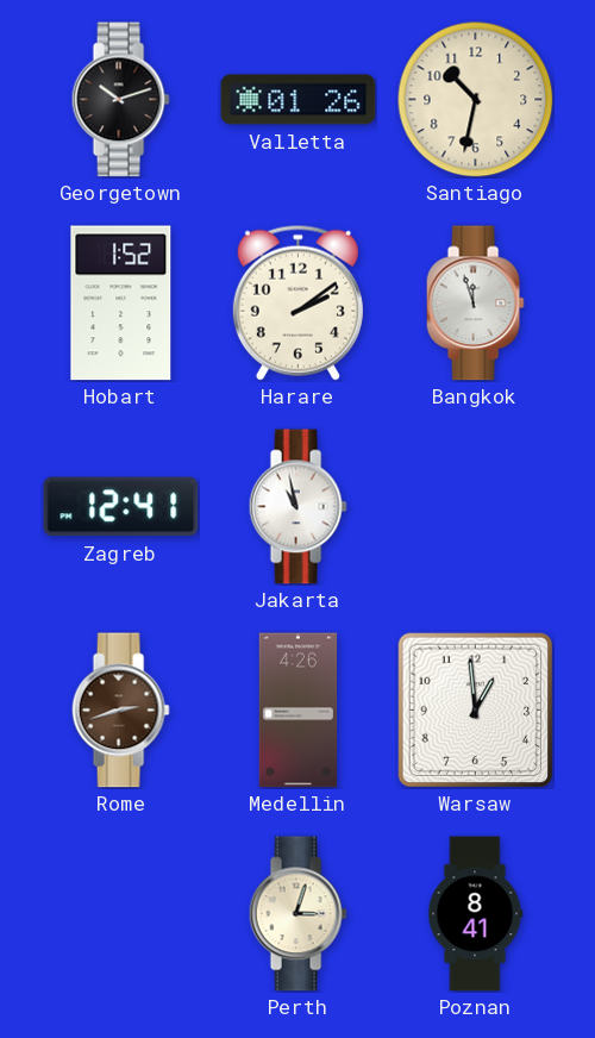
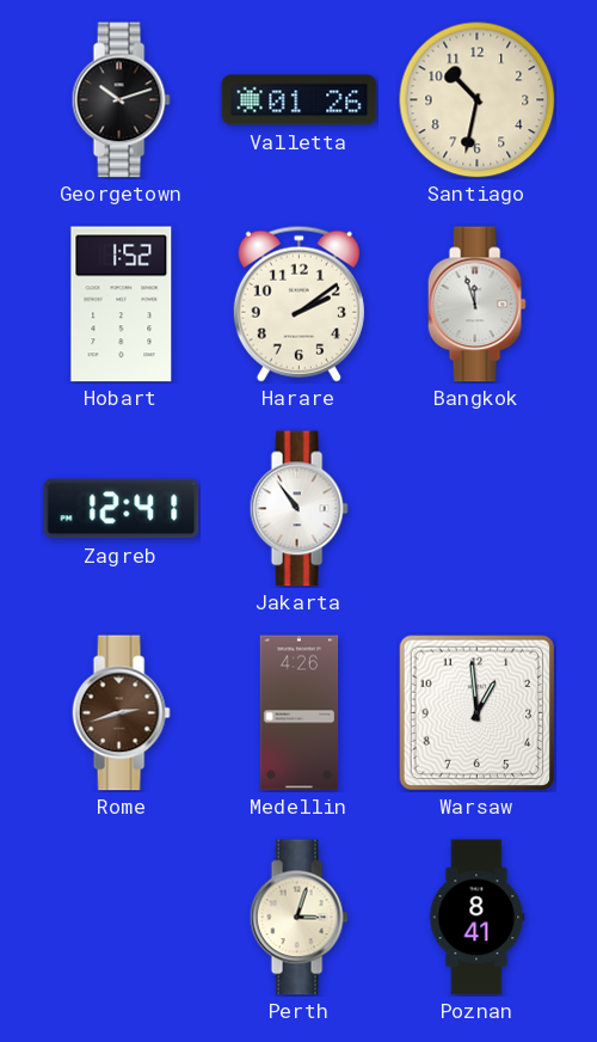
Jakarta: 10:58 -> 10:54 (298, 509)
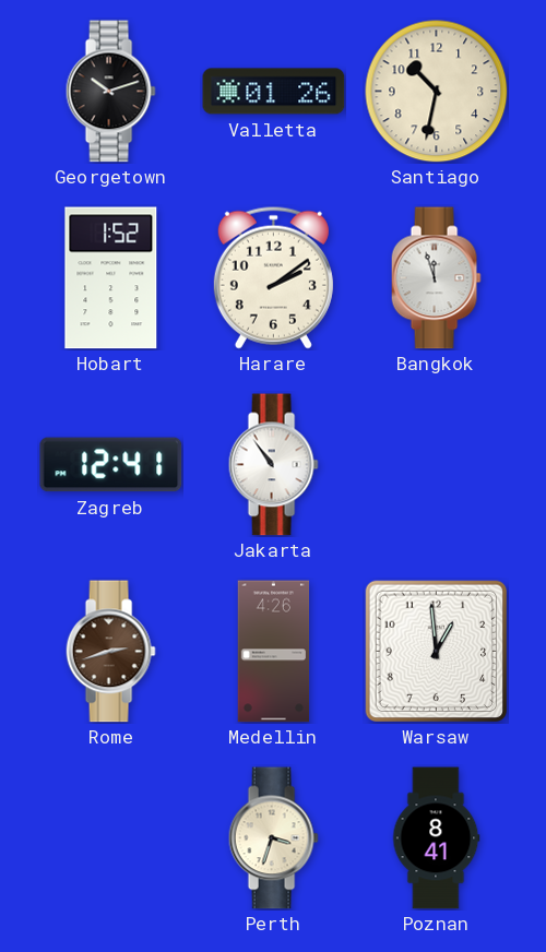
Perth: 3:03 -> 3:33 (273, 838)
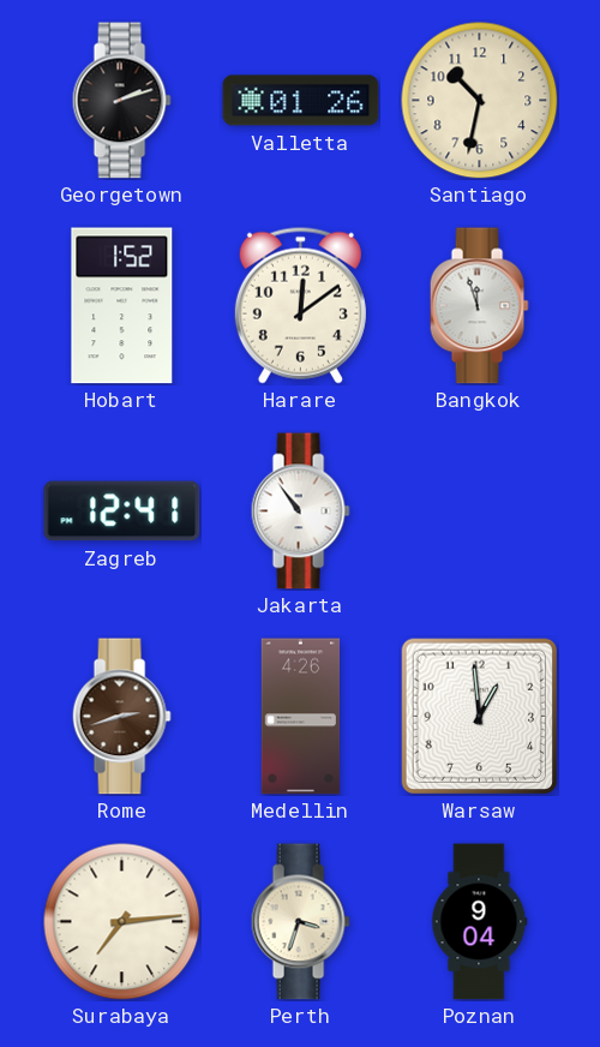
Georgetown: 10:12 -> 2:12 (121, 101)
Harare: 2:09 -> 12:09 (300, 305)
Surabaya: none -> 7:14 (122, 922)
Poznan: 8:41 -> 9:04 (480, 922)
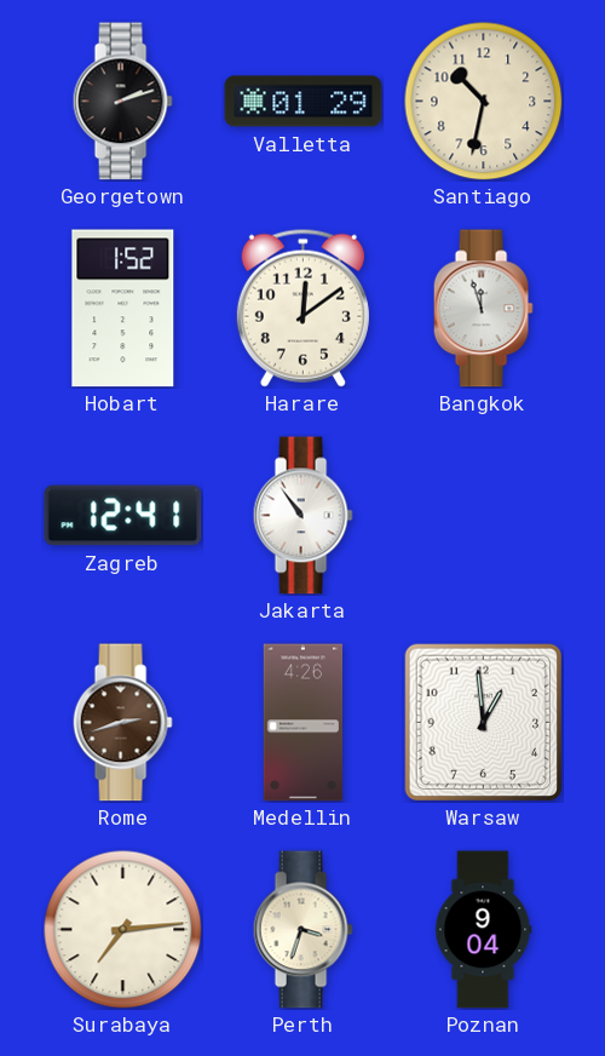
Valletta: 01:26 -> 01:29 (304, 102)
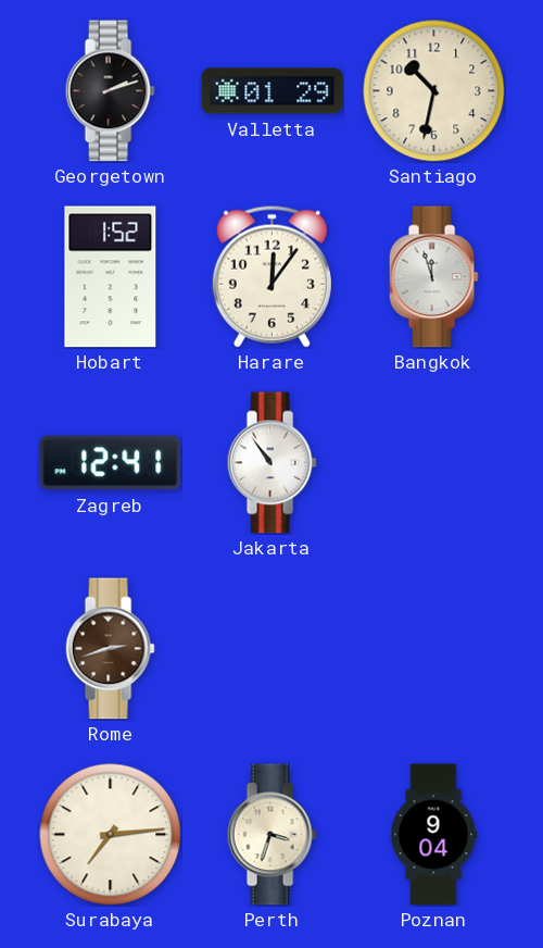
Harare: 12:09 -> 12:06 (271, 276)
Medellin: 4:26 -> none (304, 723)
Warsaw: 12:59 -> none (483, 722)
